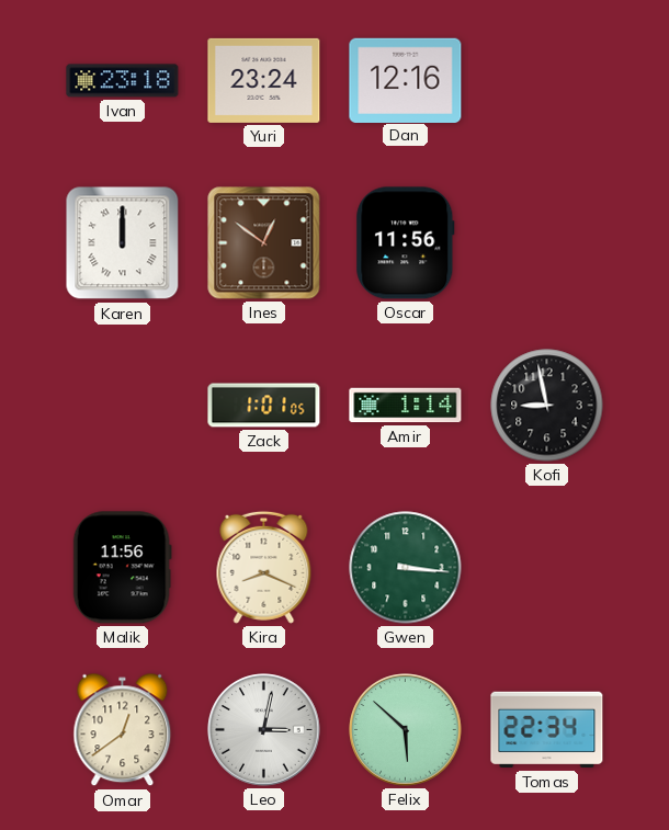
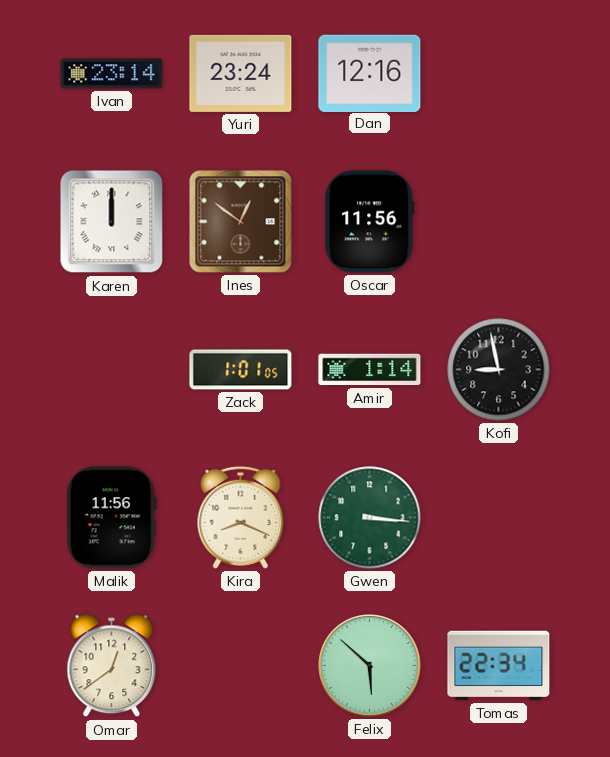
Ivan: 23:18 -> 23:14 (112, 74)
Leo: 3:02 -> none (264, 730)
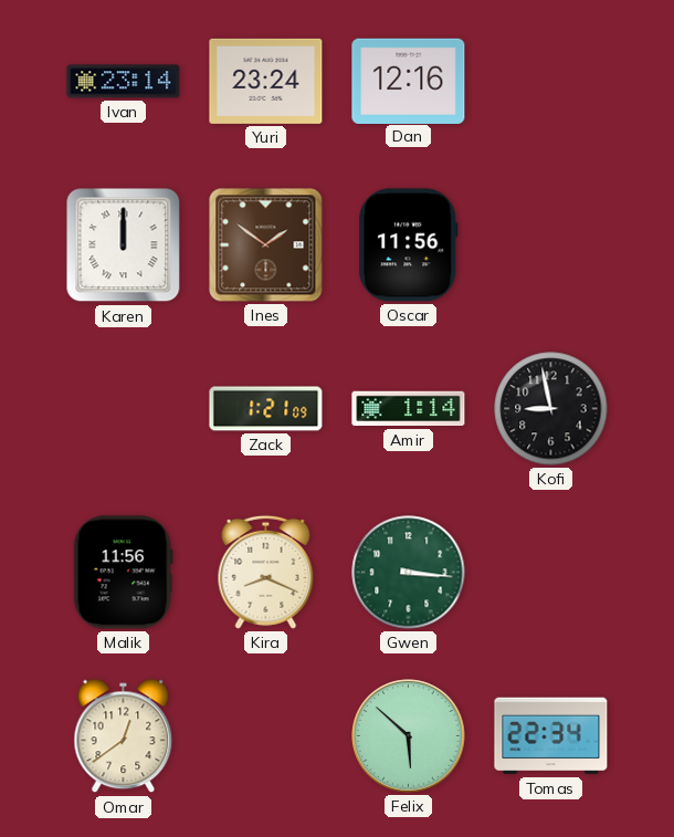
Ines: 12:51 -> 1:51 (266, 245)
Zack: 1:01 -> 1:21 (266, 409)
